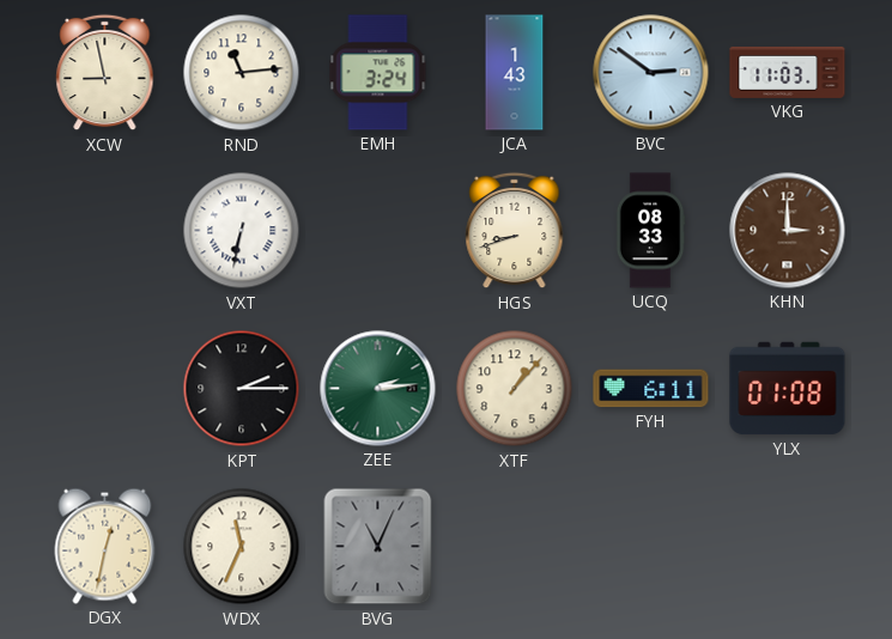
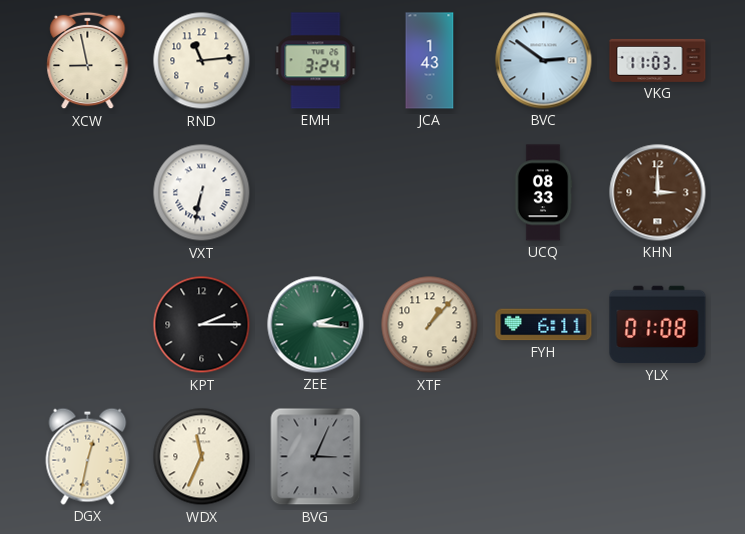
HGS: 8:42 -> none (515, 231)
ZEE: 2:14 -> 2:16 (316, 325)
BVG: 11:04 -> 3:04 (316, 457)
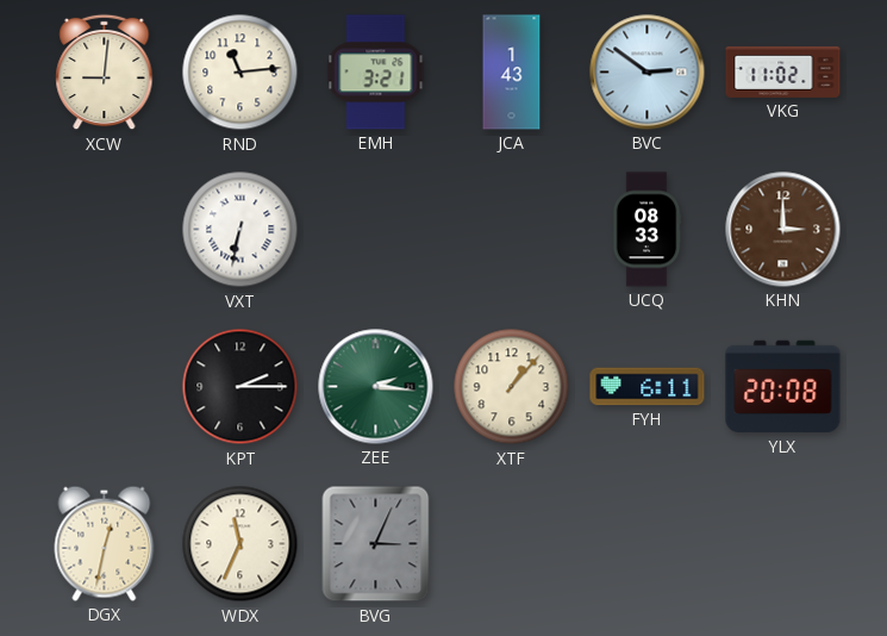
XCW: 8:58 -> 9:01 (105, 73)
EMH: 3:24 -> 3:21 (376, 73)
VKG: 11:03 -> 11:02 (783, 71)
YLX: 01:08 -> 20:08 (783, 387)
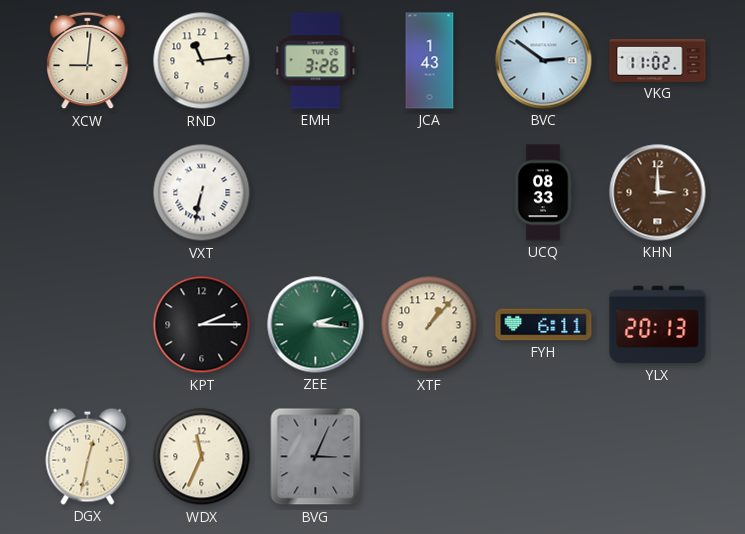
EMH: 3:21 -> 3:26 (316, 61)
YLX: 20:08 -> 20:13 (658, 325)
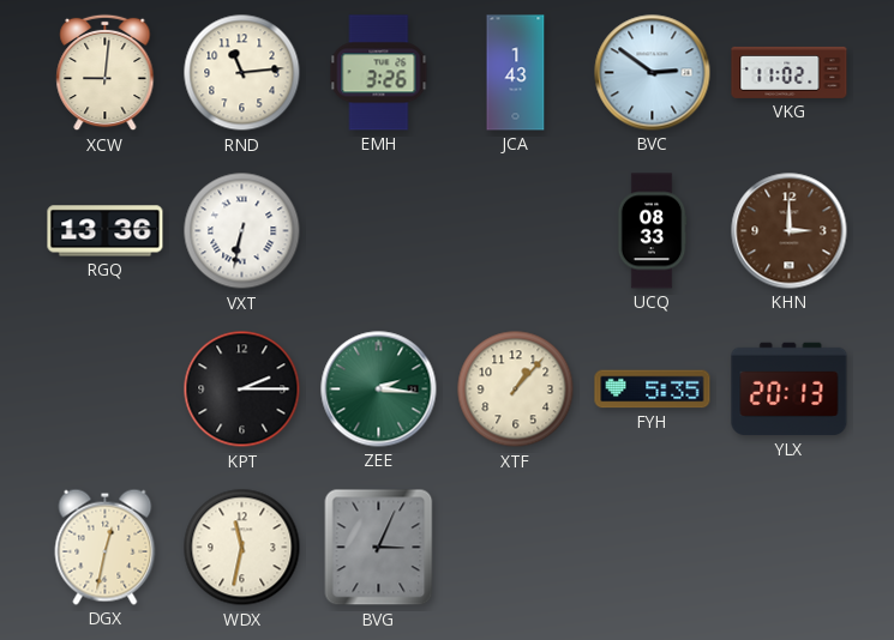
RGQ: none -> 13:36 (106, 231)
FYH: 6:11 -> 5:35 (653, 390)
WDX: 11:34 -> 11:32 (242, 548)
